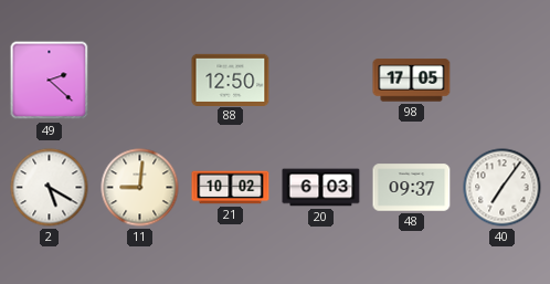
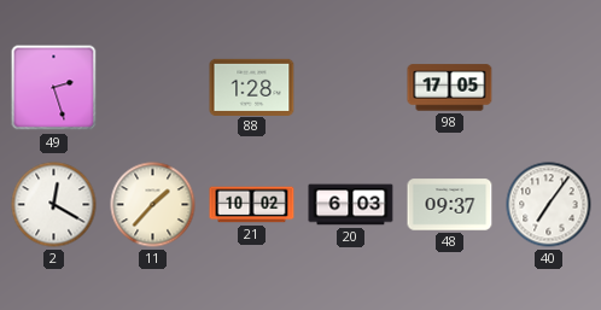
49: 2:22 -> 2:27 (54, 88)
88: 12:50 -> 1:28 (252, 87)
2: 5:20 -> 12:20 (54, 205)
11: 9:01 -> 1:37 (153, 205)
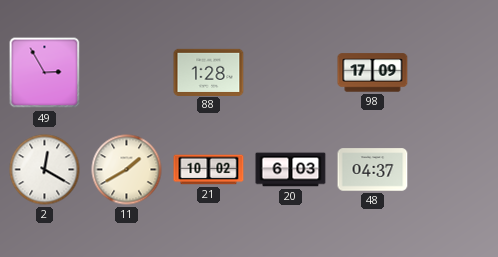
49: 2:27 -> 2:55 (45, 73)
98: 17:05 -> 17:09 (373, 73)
11: 1:37 -> 1:40 (127, 170)
48: 09:37 -> 04:37 (373, 170)
40: 7:06 -> none (549, 205)
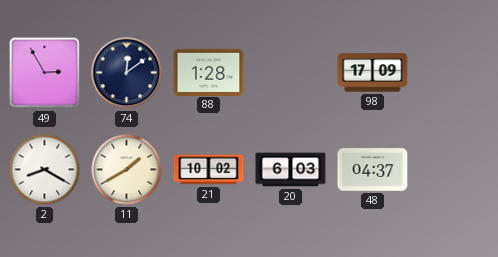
74: none -> 12:09 (127, 73)
2: 12:20 -> 8:20 (45, 170)
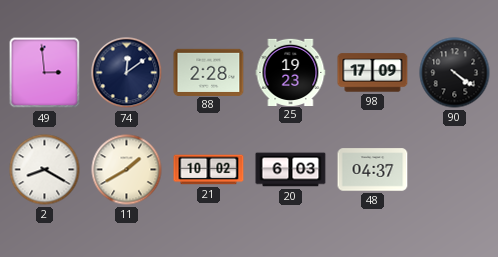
49: 2:55 -> 2:59 (45, 73)
88: 1:28 -> 2:28 (209, 72)
25: none -> 19:23 (291, 72)
90: none -> 4:21 (455, 73)
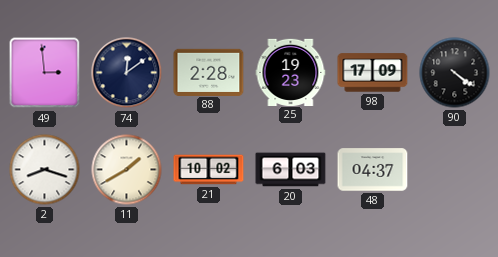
2: 8:20 -> 8:18 (45, 170)
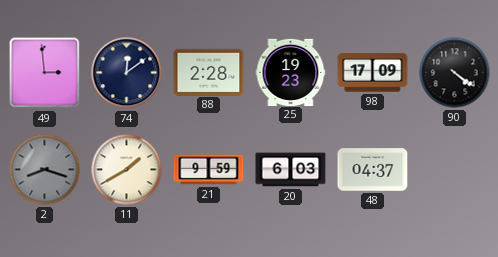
2 dial: white -> grey (45, 170)
21: 10:02 -> 9:59 (209, 170)
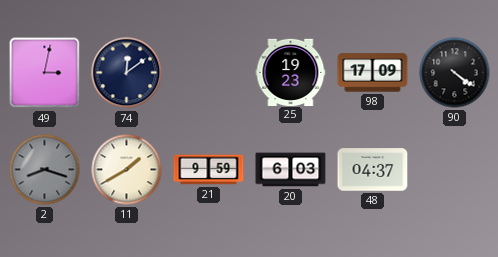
49: 2:59 -> 3:02 (45, 73)
88: 2:28 -> none (209, 72)
